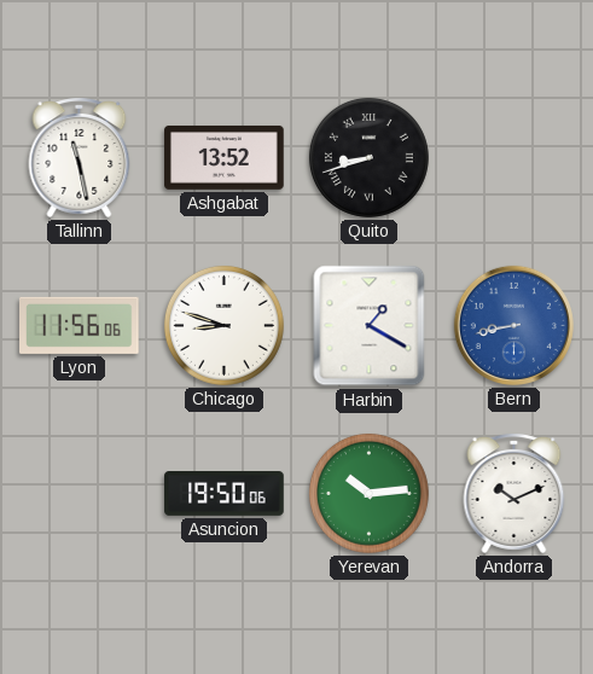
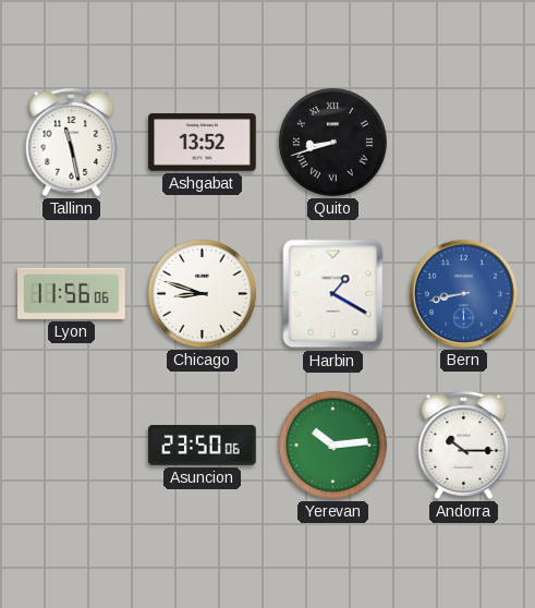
Asuncion: 19:50 -> 23:50 (203, 446)
Andorra: 10:11 -> 10:15 (464, 446)
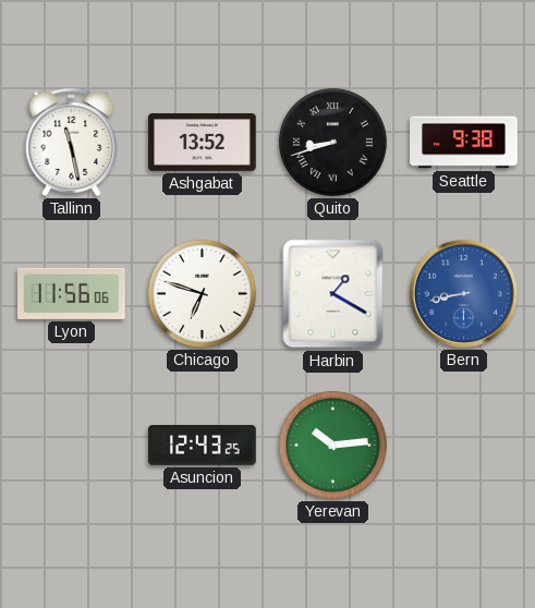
Seattle: none -> 9:38 (464, 143)
Chicago: 8:48 -> 6:48 (202, 293)
Asuncion: 23:50 -> 12:43 (203, 446)
Andorra: 10:15 -> none (464, 446)
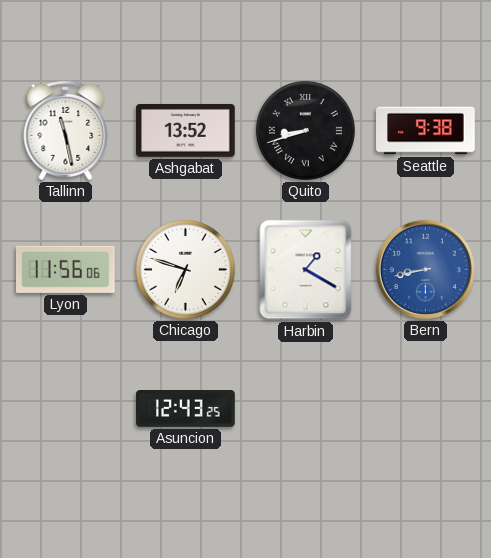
Yerevan: 10:14 -> none (332, 445)
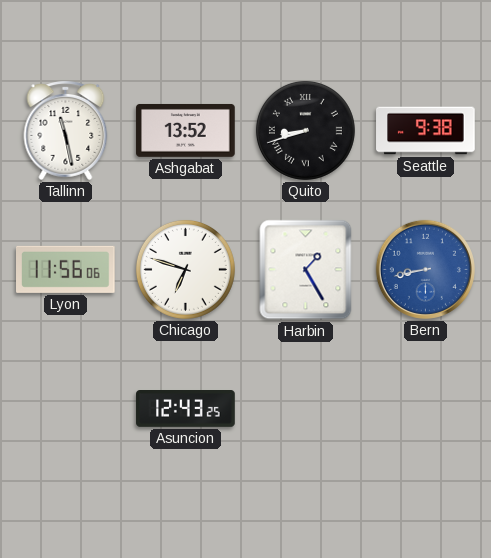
Harbin: 1:20 -> 1:25 (306, 270)
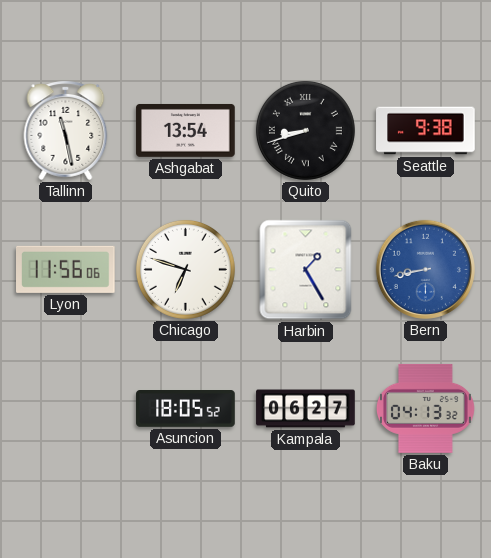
Ashgabat: 13:52 -> 13:54 (186, 131)
Asuncion: 12:43 -> 18:05 (186, 409)
Kampala: none -> 06:27 (306, 409)
Baku: none -> 04:13 (425, 408)
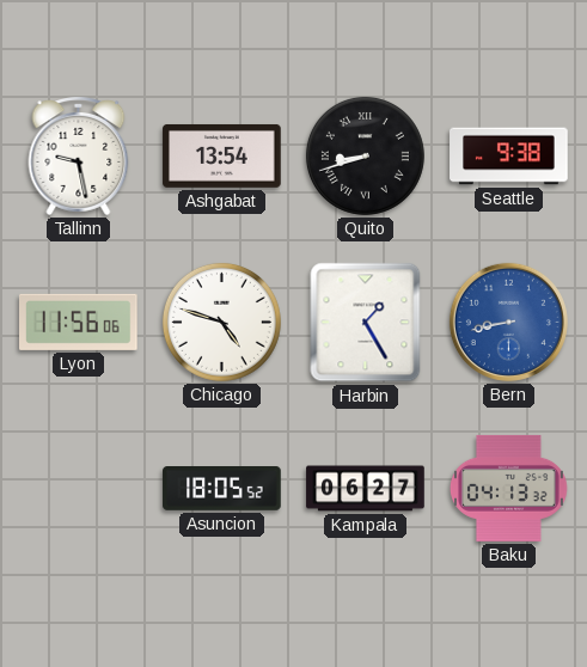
Tallinn: 11:28 -> 9:28 (79, 157)
Chicago: 6:48 -> 4:48 (221, 322)
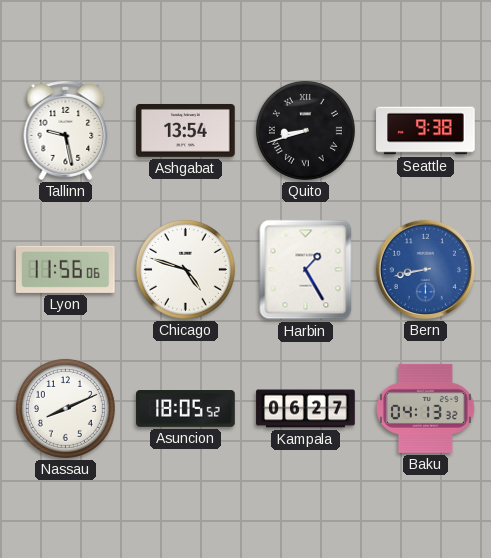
Nassau: none -> 8:11 (65, 408)
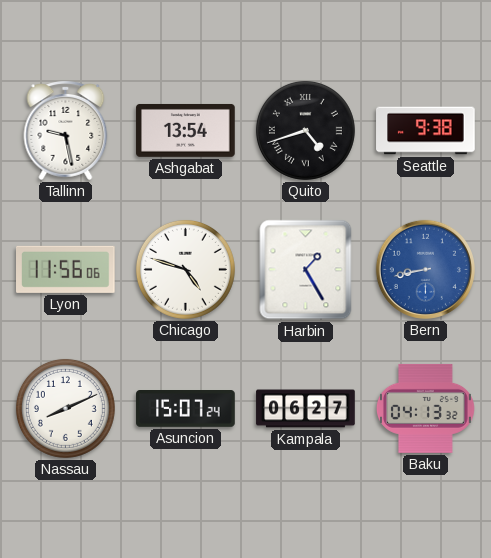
Quito: 8:42 -> 4:42 (305, 130)
Asuncion: 18:05 -> 15:07 (186, 409)
